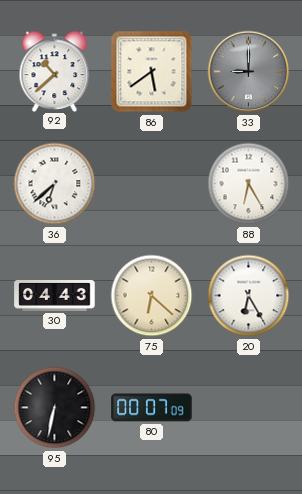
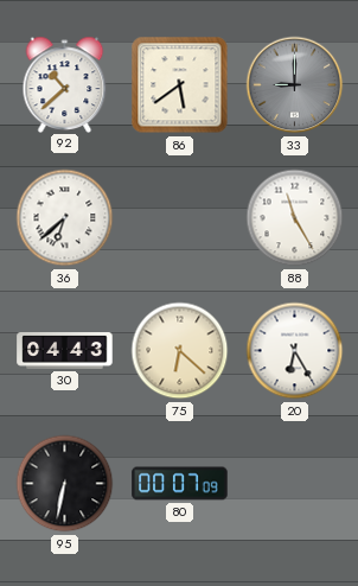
88: 6:25 -> 11:25 (295, 218)
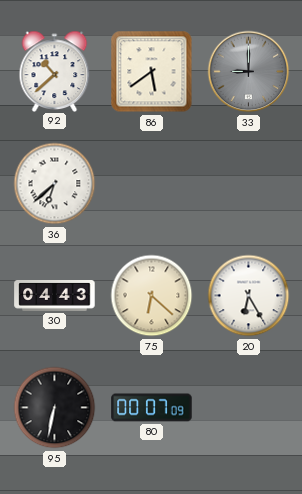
88: 11:25 -> none (295, 218)
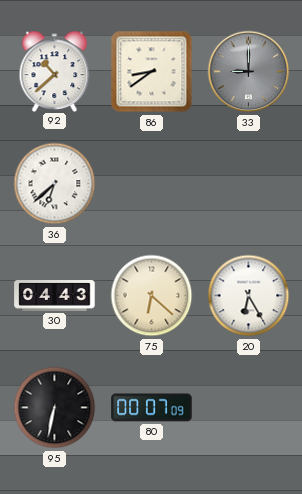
86: 5:39 -> 8:39 (152, 72)
